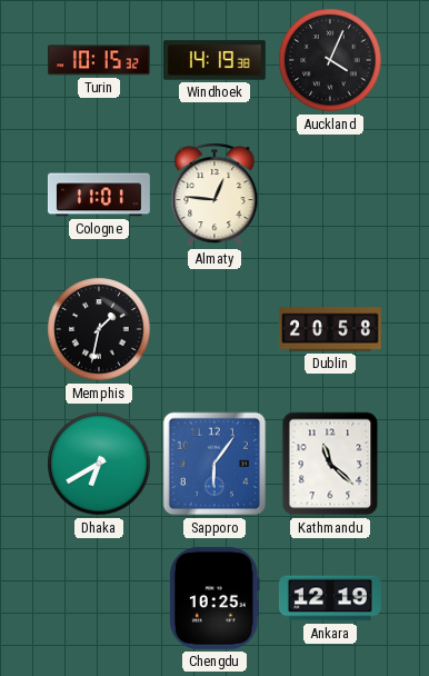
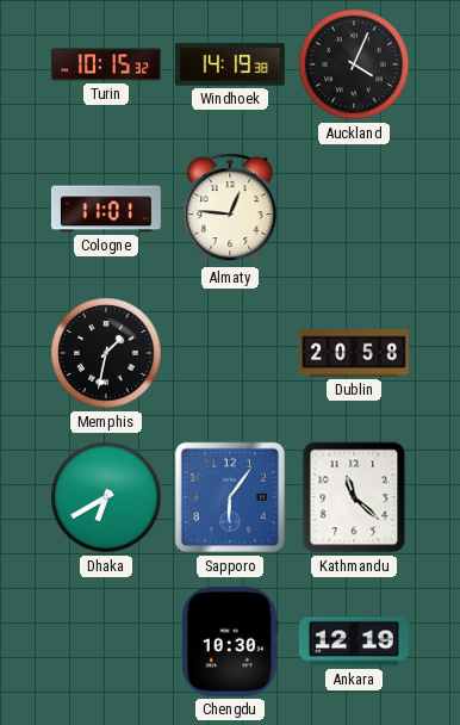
Chengdu: 10:25 -> 10:30 (230, 642)
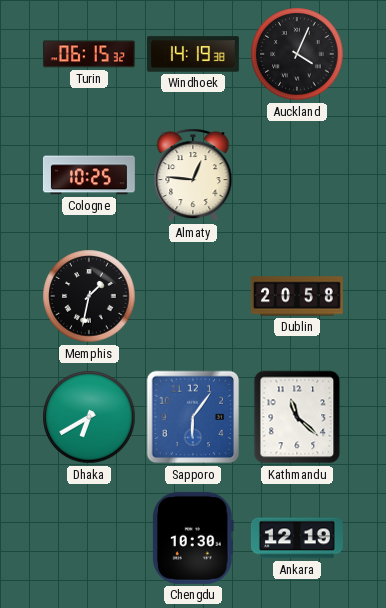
Turin: 10:15 -> 06:15 (89, 54)
Cologne: 11:01 -> 10:25 (89, 175)
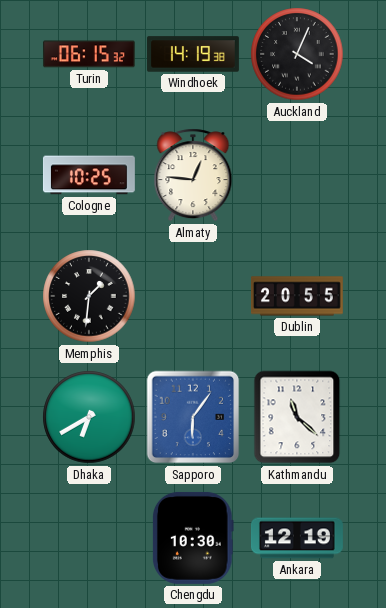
Memphis: 1:32 -> 1:31 (89, 296)
Dublin: 20:58 -> 20:55 (297, 296)
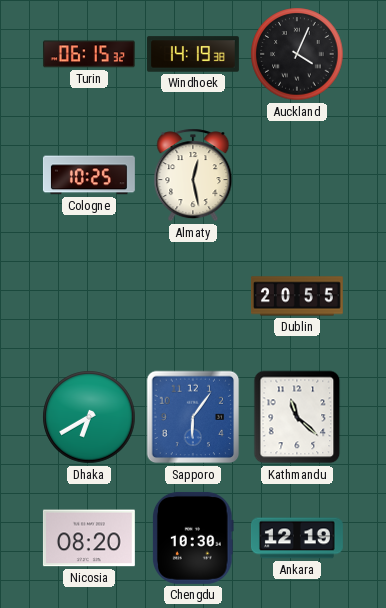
Almaty: 12:46 -> 12:28 (193, 175)
Memphis: 1:31 -> none (89, 296)
Nicosia: none -> 08:20 (89, 538)
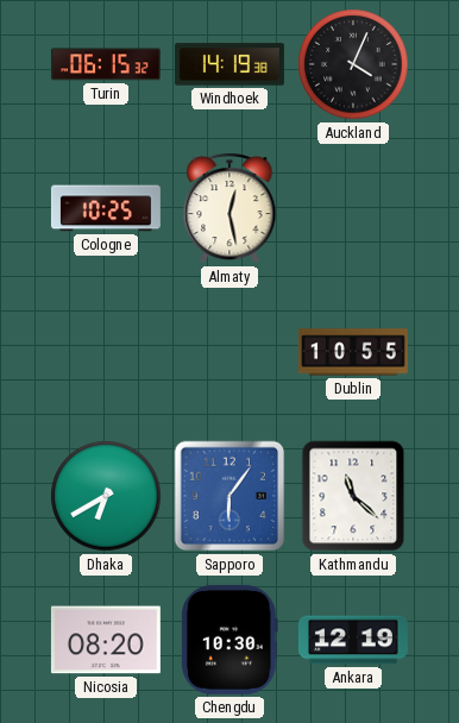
Dublin: 20:55 -> 10:55 (353, 352)
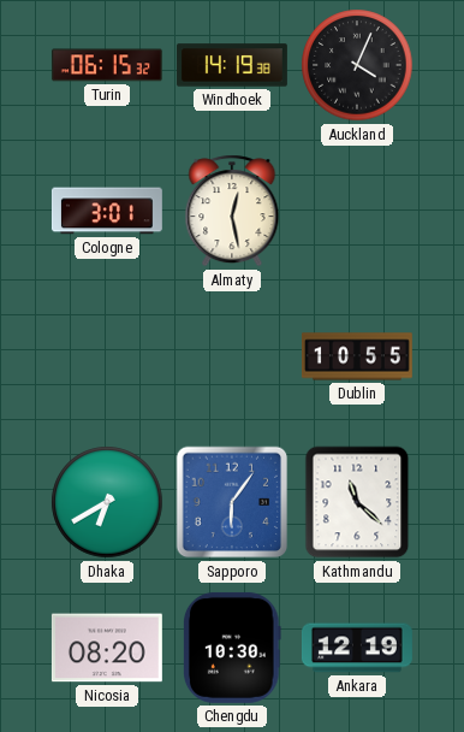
Cologne: 10:25 -> 3:01 (107, 211)
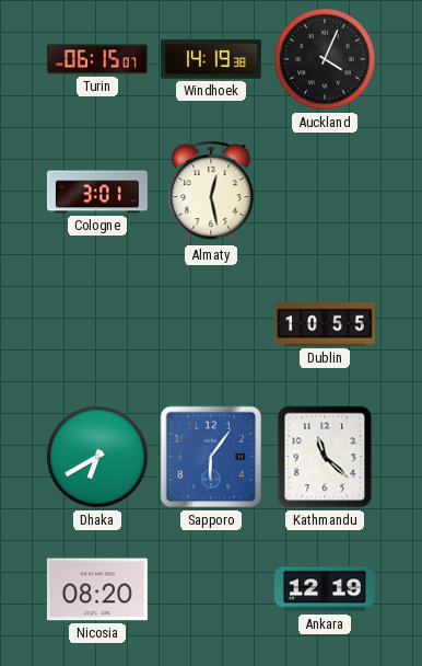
Turin: 06:15:32 -> 06:15:07 (97, 59)
Chengdu: 10:30 -> none (232, 648)
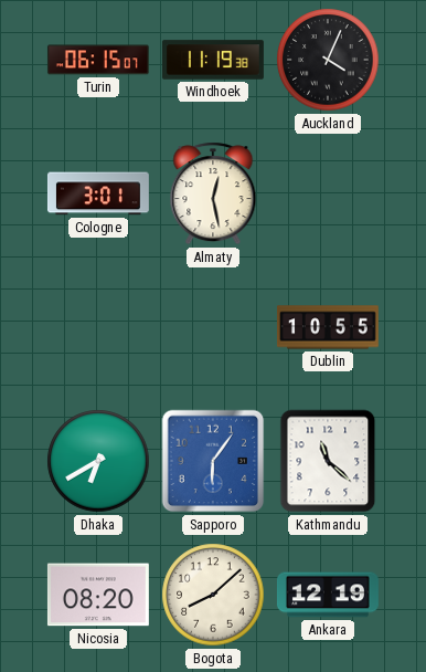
Windhoek: 14:19 -> 11:19 (213, 60)
Bogota: none -> 8:08 (213, 595)
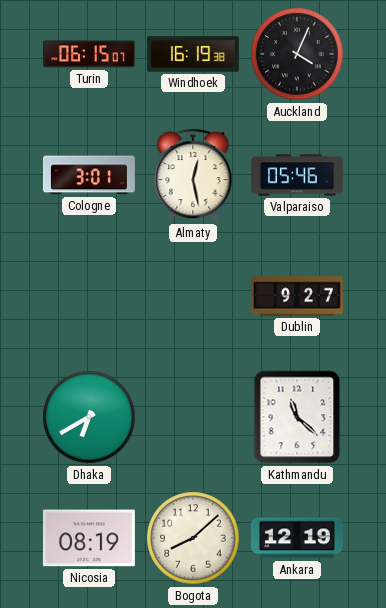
Windhoek: 11:19 -> 16:19 (193, 54)
Valparaiso: none -> 05:46 (297, 175)
Dublin: 10:55 -> 9:27 (297, 296)
Sapporo: 6:06 -> none (213, 461)
Nicosia: 08:20 -> 08:19 (89, 538)
